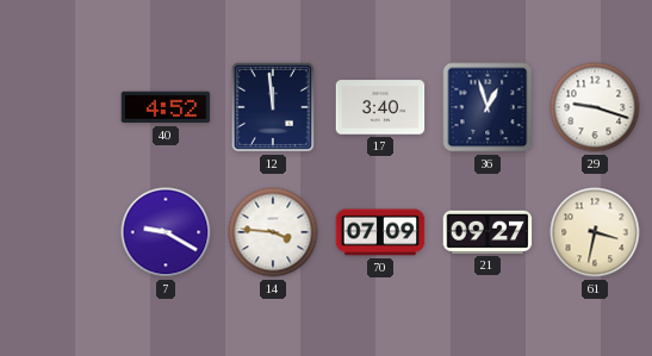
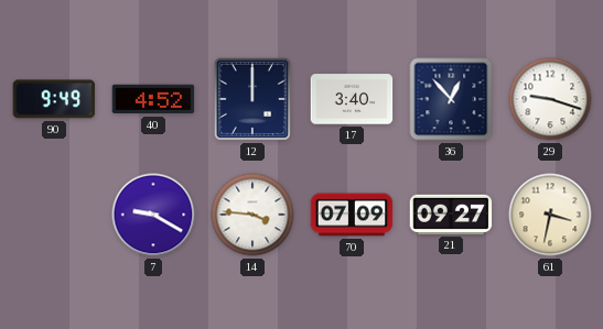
90: none -> 9:49 (54, 99)
12: 11:59 -> 12:00 (252, 99)
36: 12:57 -> 12:53 (451, 99)
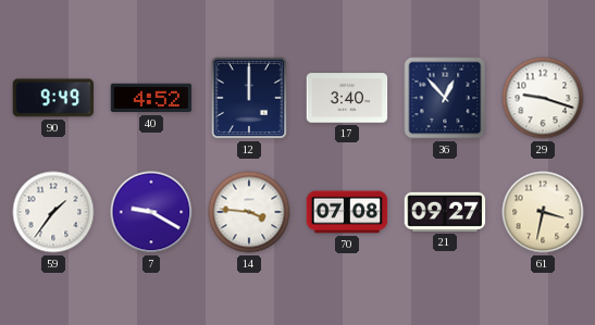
59: none -> 1:36 (53, 212)
70: 07:09 -> 07:08 (347, 212)
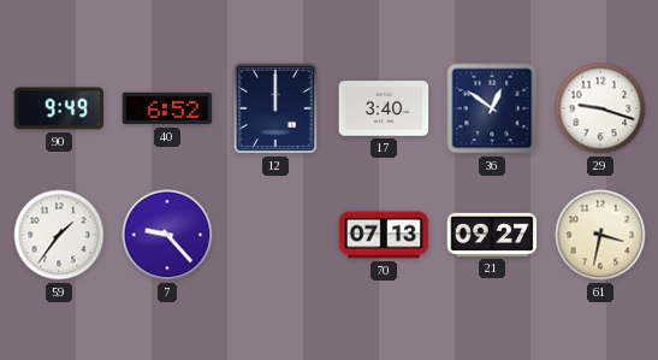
40: 4:52 -> 6:52 (167, 108)
36: 12:53 -> 12:51 (492, 108)
7: 9:20 -> 9:23 (167, 235)
14: 3:46 -> none (249, 212)
70: 07:08 -> 07:13 (384, 235)
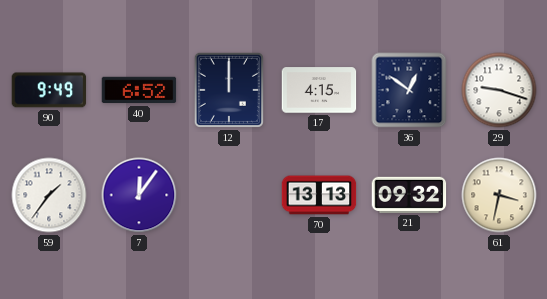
17: 3:40 -> 4:15 (319, 90)
7: 9:23 -> 12:06 (139, 195)
70: 07:13 -> 13:13 (319, 195)
21: 09:27 -> 09:32 (409, 195)
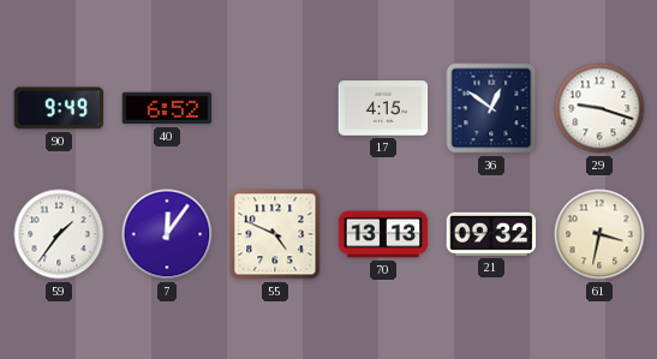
12: 12:00 -> none (229, 90)
55: none -> 4:49 (275, 234)
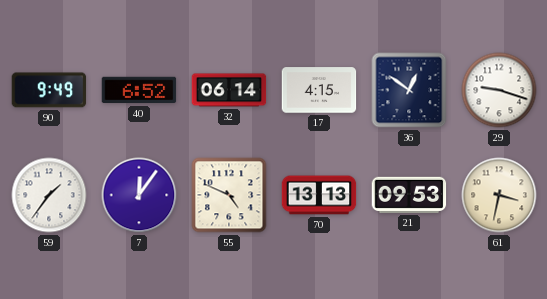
32: none -> 06:14 (229, 90)
21: 09:32 -> 09:53 (409, 195)
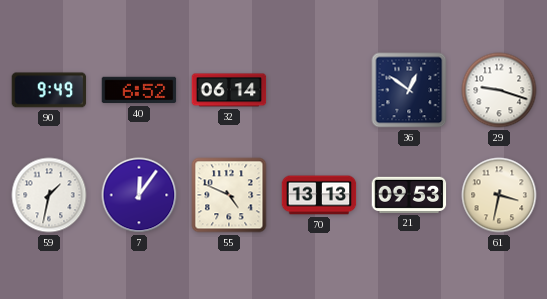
17: 4:15 -> none (319, 90)
59: 1:36 -> 1:32 (49, 195)
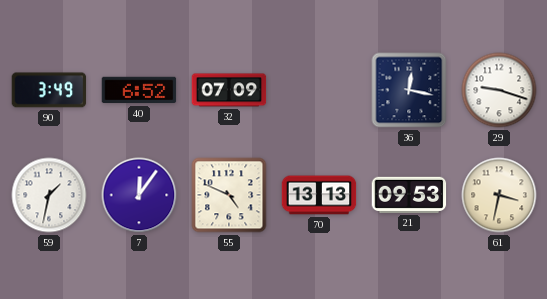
90: 9:49 -> 3:49 (49, 90)
32: 06:14 -> 07:09 (229, 90)
36: 12:51 -> 12:17 (409, 90)
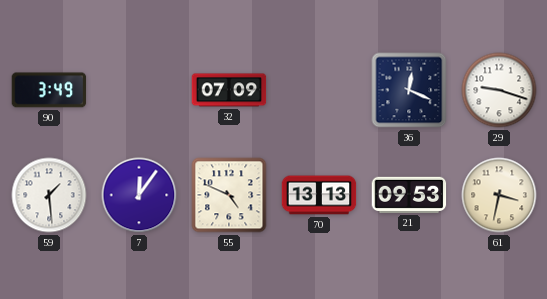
40: 6:52 -> none (139, 90)
36: 12:17 -> 12:19 (409, 90)
59: 1:32 -> 1:29 (49, 195)
